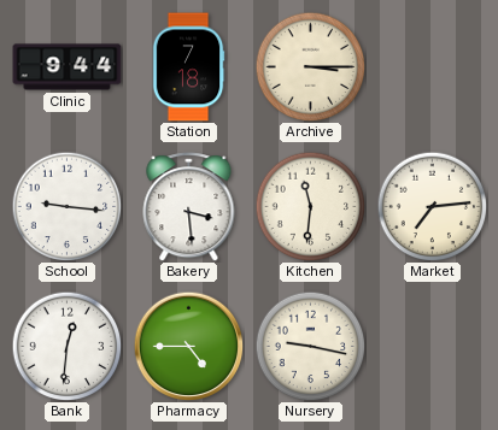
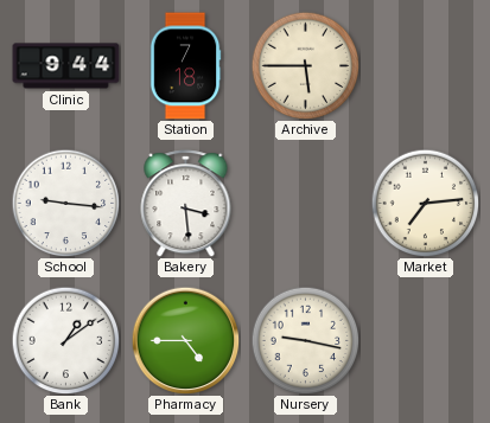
Archive: 3:15 -> 5:45 (305, 65)
Kitchen: 11:31 -> none (310, 206)
Bank: 12:31 -> 1:09 (65, 340)
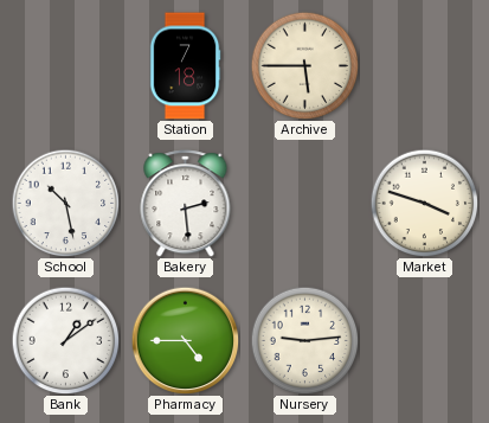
Clinic: 9:44 -> none (66, 66)
School: 9:16 -> 10:28 (65, 203)
Bakery: 3:29 -> 2:29 (186, 204)
Market: 7:14 -> 3:48 (424, 203)
Nursery: 9:17 -> 9:14 (304, 340)
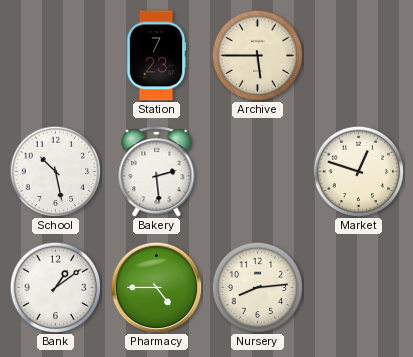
Station: 7:18 -> 7:23 (156, 56)
Market: 3:48 -> 12:48 (358, 171)
Nursery: 9:14 -> 8:14 (257, 287)
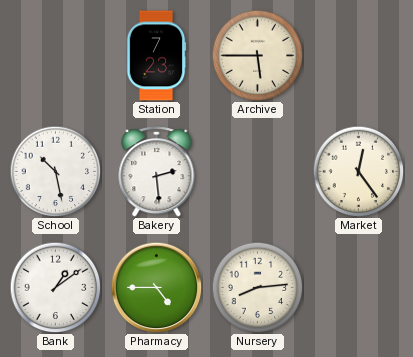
Market: 12:48 -> 12:24 (358, 171)
